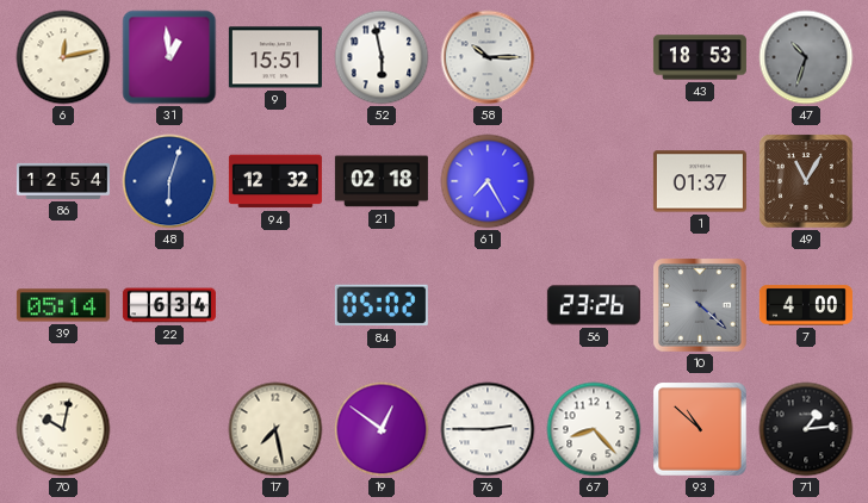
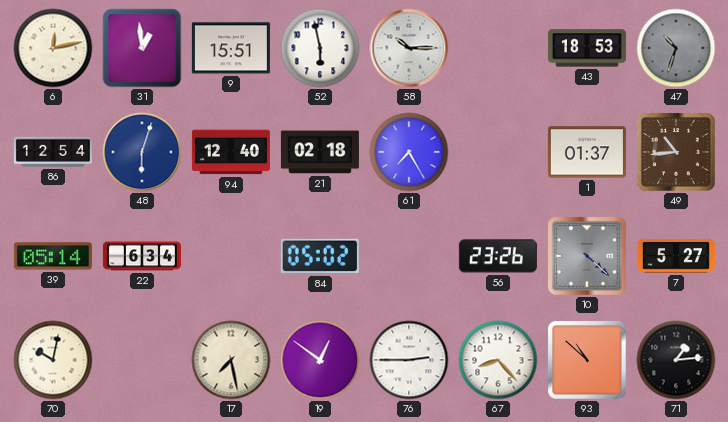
94: 12:32 -> 12:40 (231, 152)
49: 11:05 -> 10:44 (676, 152)
7: 4:00 -> 5:27 (676, 256)
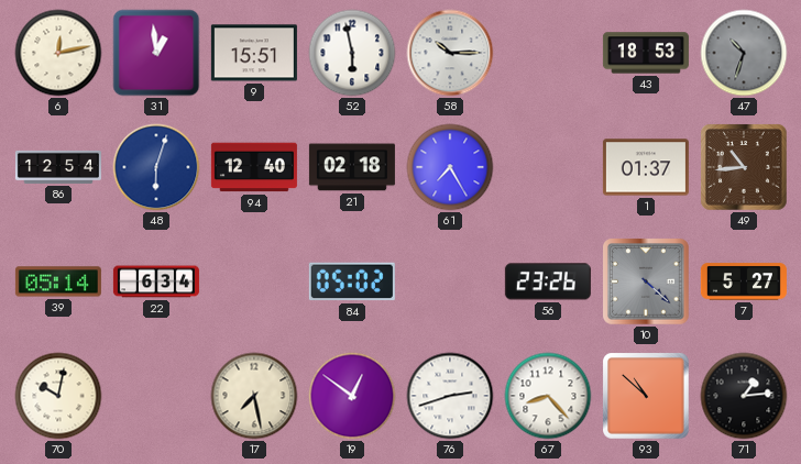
76: 2:45 -> 2:42 (450, 396)
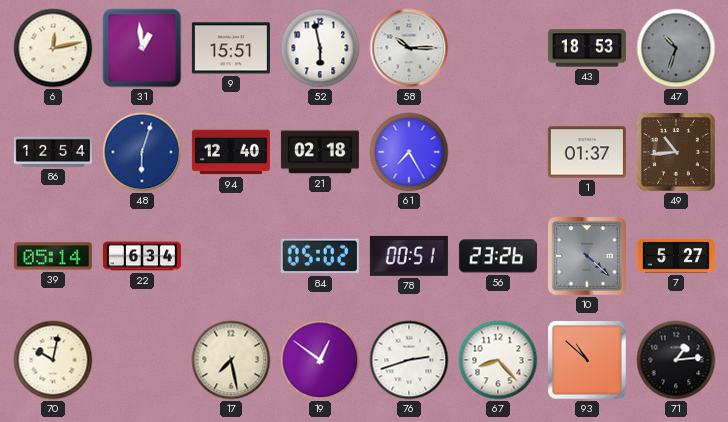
78: none -> 00:51 (409, 256)
